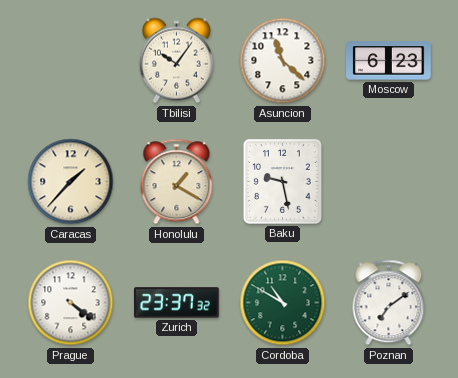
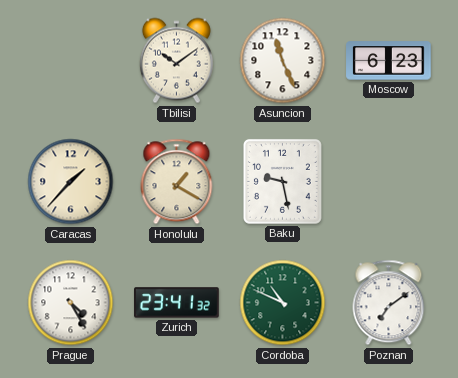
Tbilisi: 10:06 -> 10:09 (176, 61)
Asuncion: 11:22 -> 11:26 (283, 61)
Prague: 4:21 -> 4:25 (71, 303)
Zurich: 23:37 -> 23:41 (177, 303)
Cordoba: 10:50 -> 10:49 (283, 303)
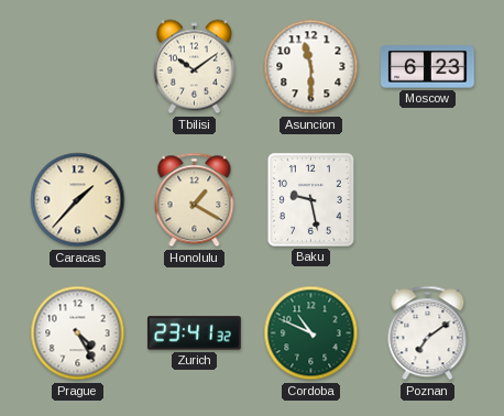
Asuncion: 11:26 -> 11:30 (311, 67)
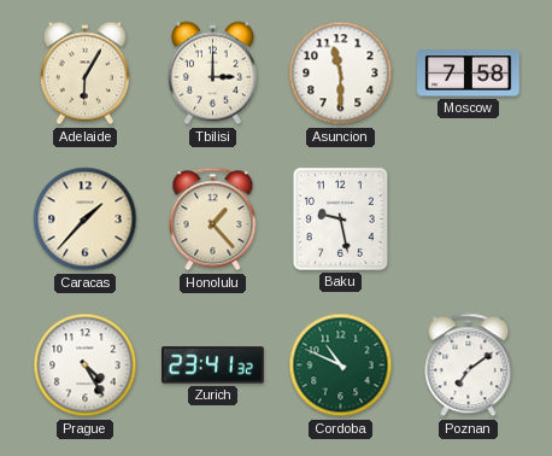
Adelaide: none -> 6:05 (84, 74)
Tbilisi: 10:09 -> 3:00 (212, 74)
Moscow: 6:23 -> 7:58 (469, 74)
Honolulu: 1:20 -> 1:23 (213, 220)
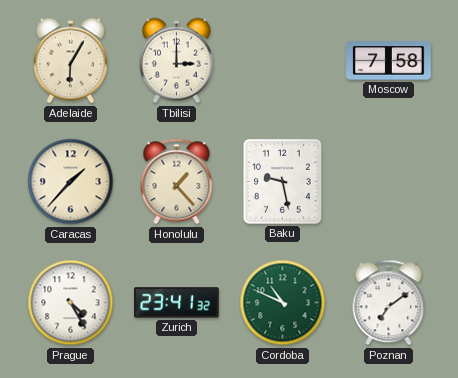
Asuncion: 11:30 -> none (341, 74)
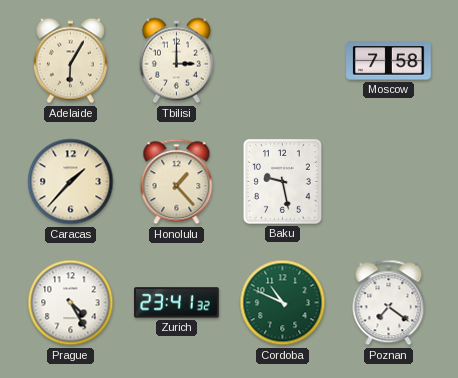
Poznan: 7:09 -> 7:21 (389, 303)
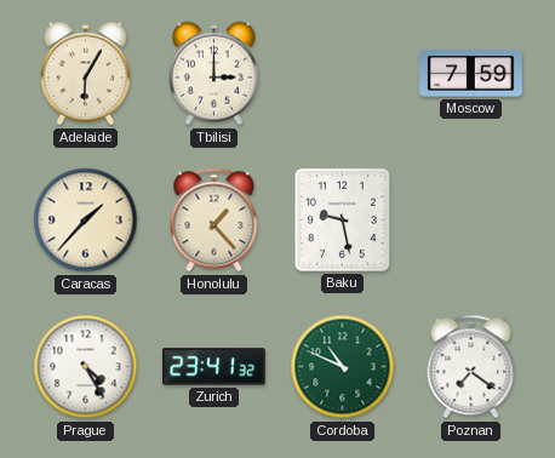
Moscow: 7:58 -> 7:59 (471, 74)
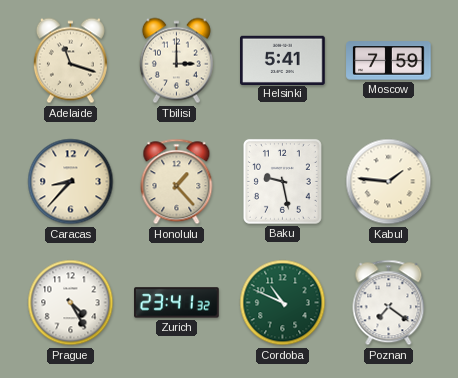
Adelaide: 6:05 -> 11:18 (70, 61)
Helsinki: none -> 5:41 (283, 60)
Caracas: 1:37 -> 8:37 (71, 182)
Kabul: none -> 1:46 (389, 182)
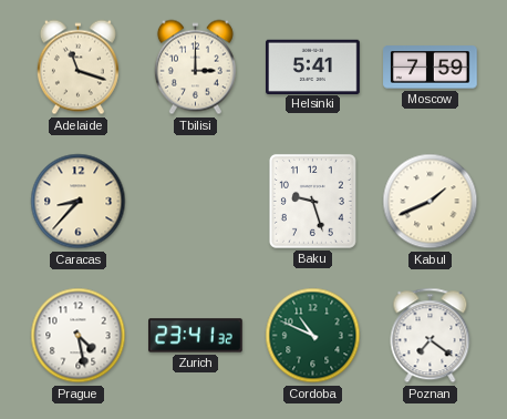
Honolulu: 1:23 -> none (177, 182)
Baku: 9:28 -> 9:27 (312, 201)
Kabul: 1:46 -> 1:41 (431, 202)
Prague: 4:25 -> 4:28 (79, 336)
